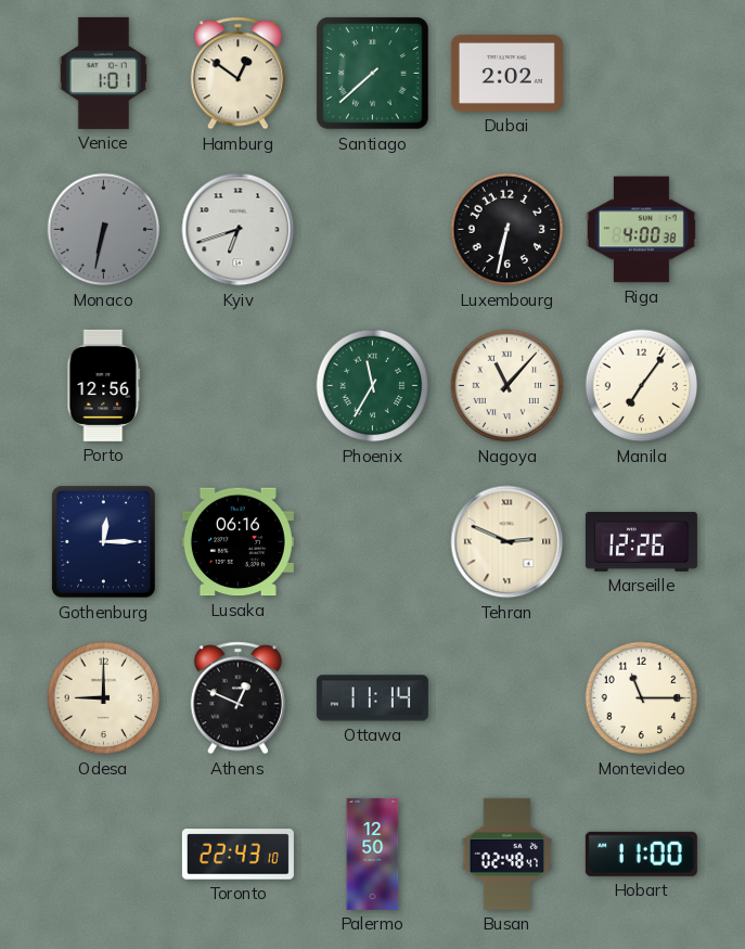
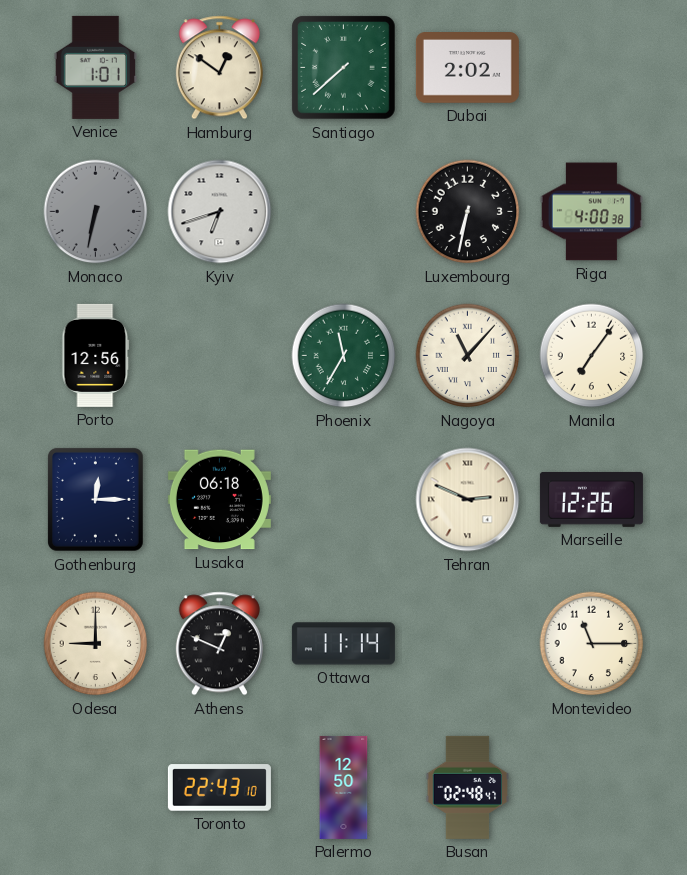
Lusaka: 06:16 -> 06:18 (219, 500)
Hobart: 11:00 -> none (641, 854)
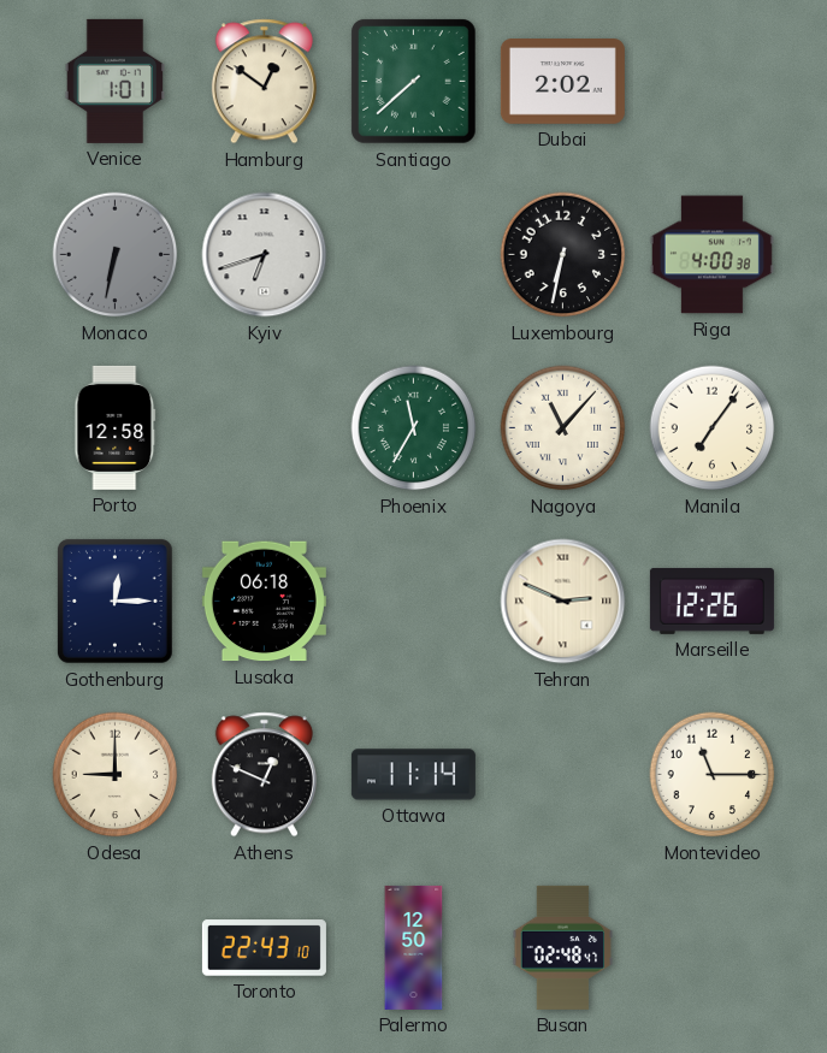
Porto: 12:56 -> 12:58 (116, 427)
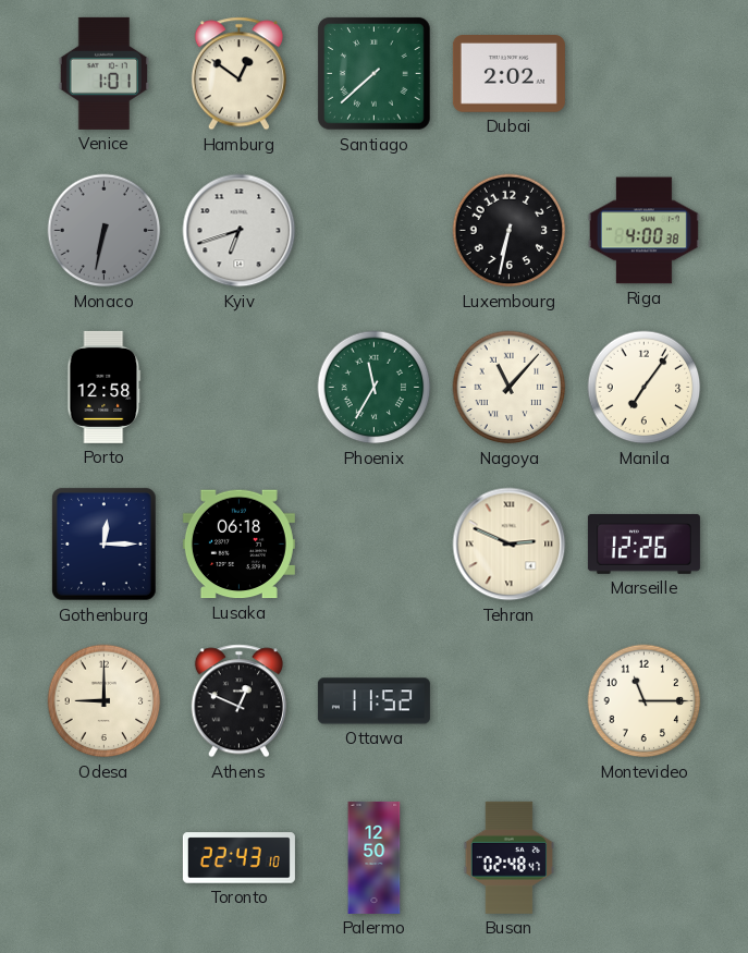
Ottawa: 11:14 -> 11:52 (373, 701)
